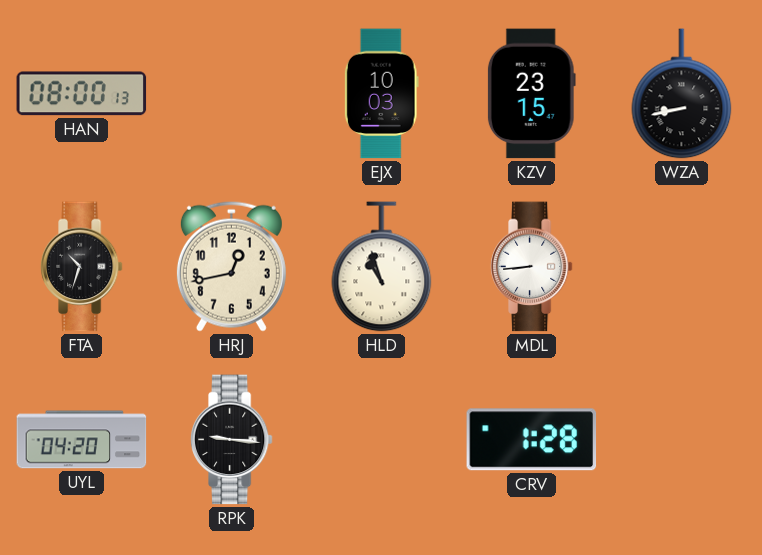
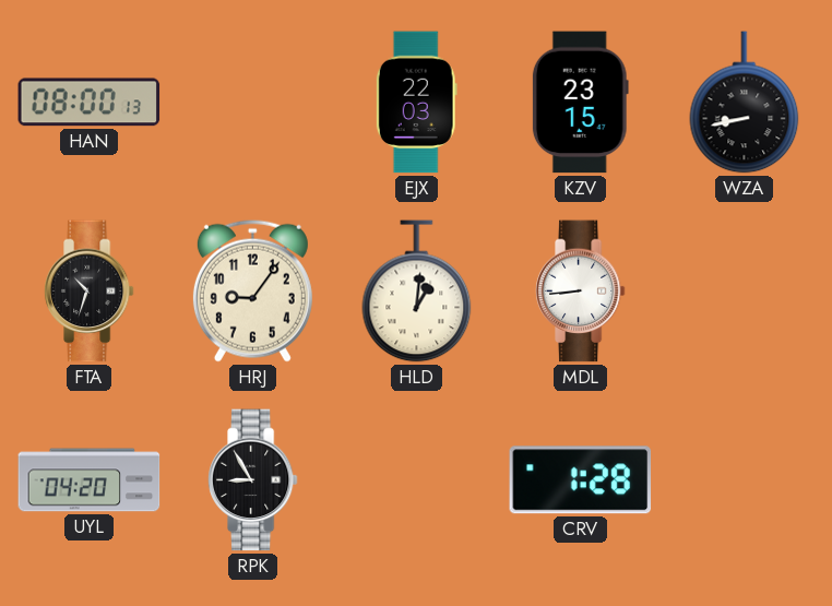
EJX: 10:03 -> 22:03 (416, 103)
HRJ: 12:43 -> 9:06 (252, 290)
HLD: 10:57 -> 1:01 (417, 292)
RPK: 9:16 -> 8:55 (252, 480)
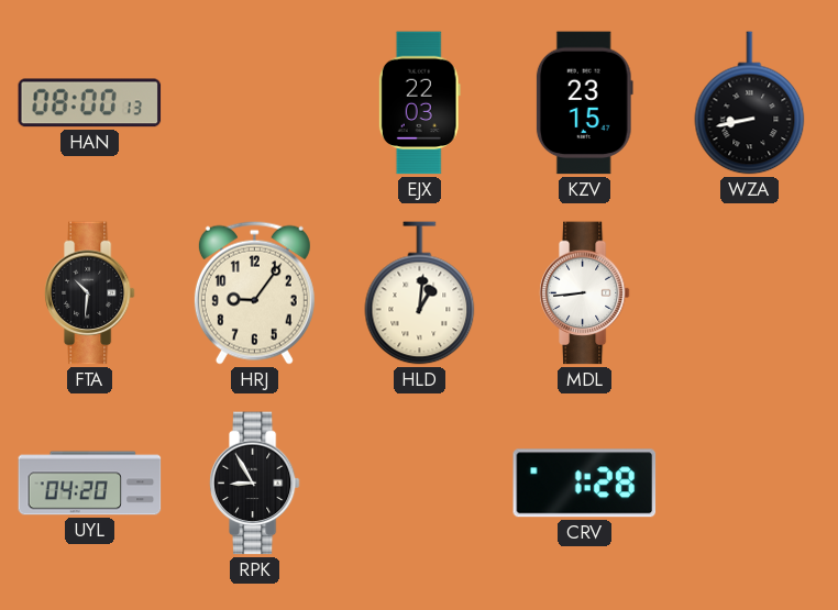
FTA: 10:33 -> 10:31 (89, 293)
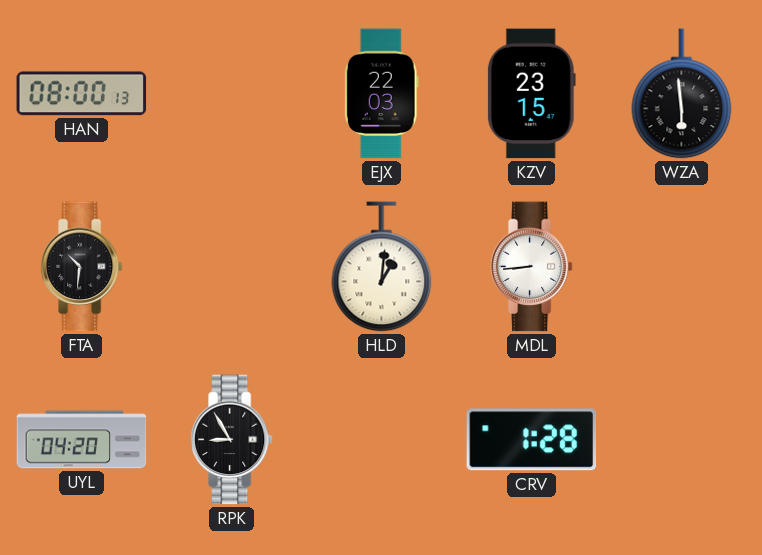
WZA: 8:43 -> 5:59 (682, 94)
HRJ: 9:06 -> none (254, 292)
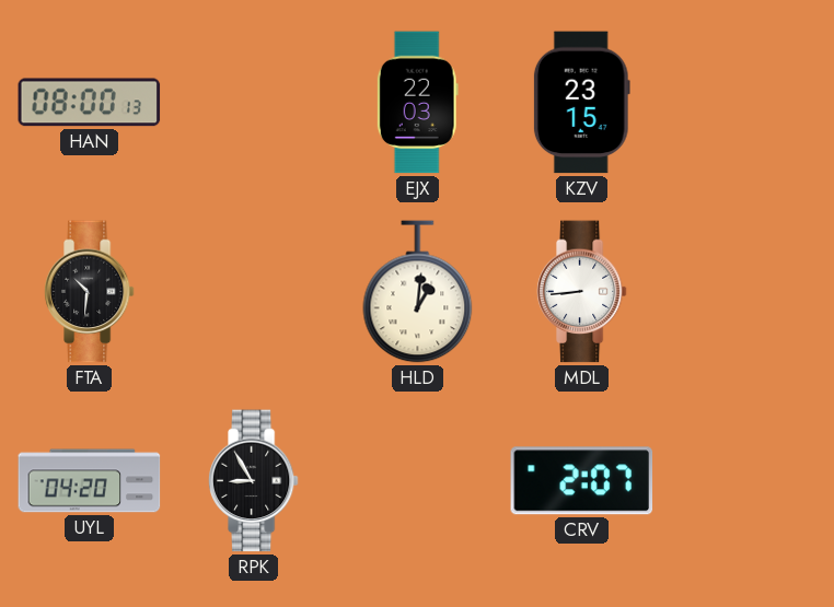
WZA: 5:59 -> none (682, 94)
CRV: 1:28 -> 2:07 (582, 481)
